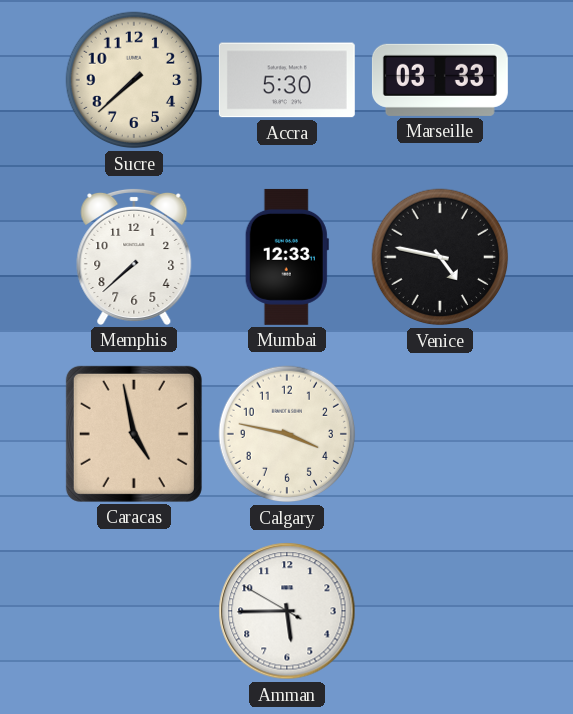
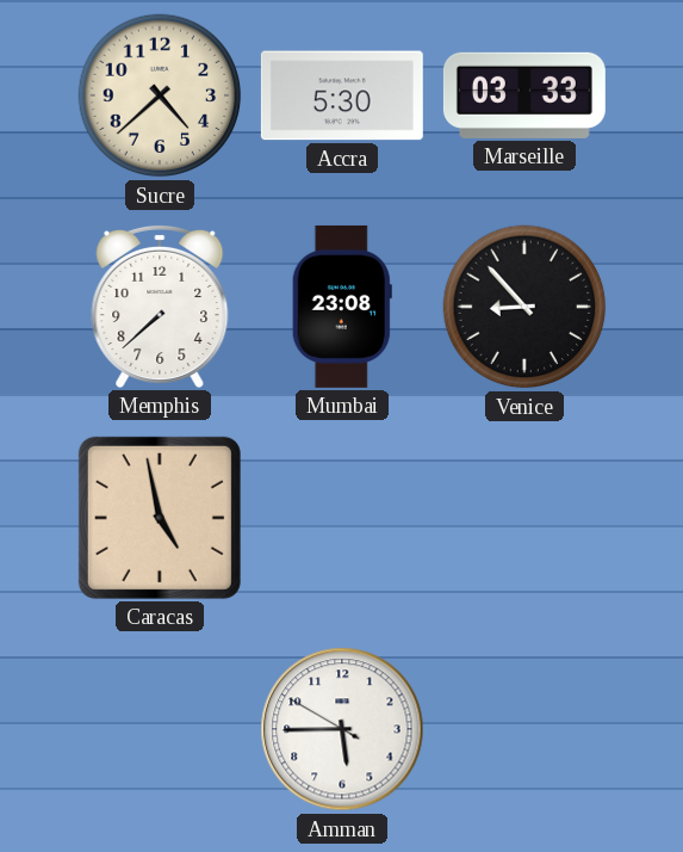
Sucre: 7:38 -> 4:38 (160, 95)
Mumbai: 12:33 -> 23:08 (342, 307)
Venice: 4:47 -> 8:53 (524, 307)
Calgary: 3:47 -> none (287, 434)
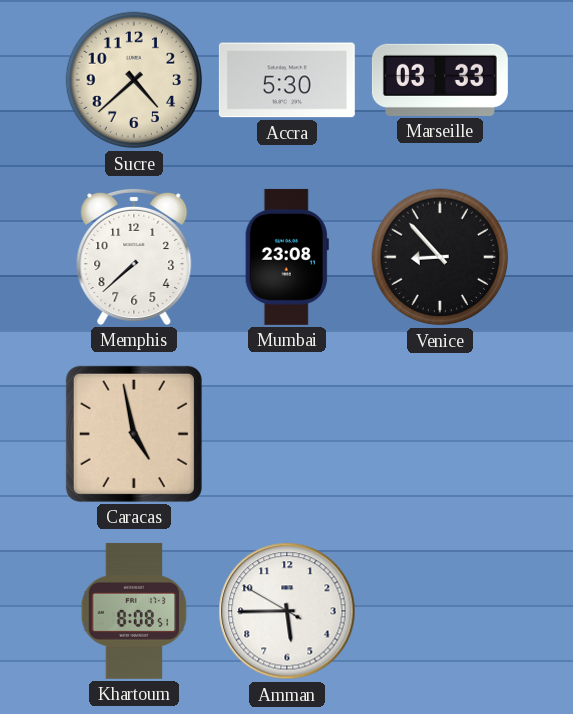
Khartoum: none -> 8:08 (134, 611)
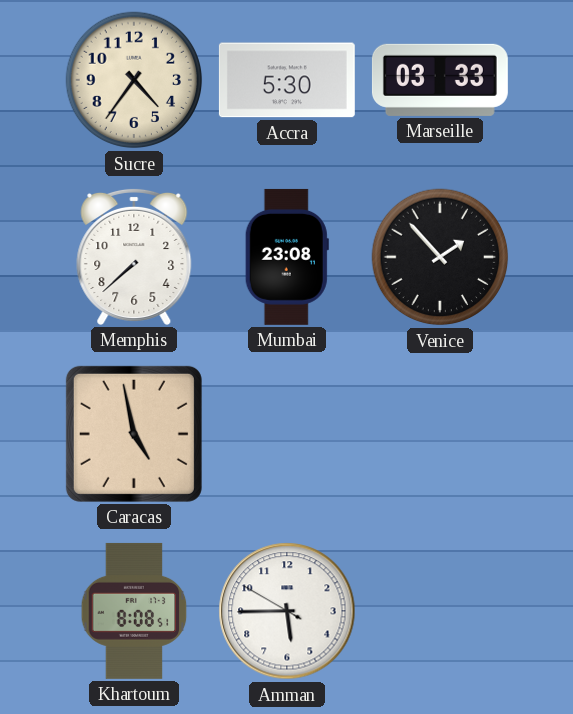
Sucre: 4:38 -> 4:36 (134, 80)
Venice: 8:53 -> 1:53 (440, 257)
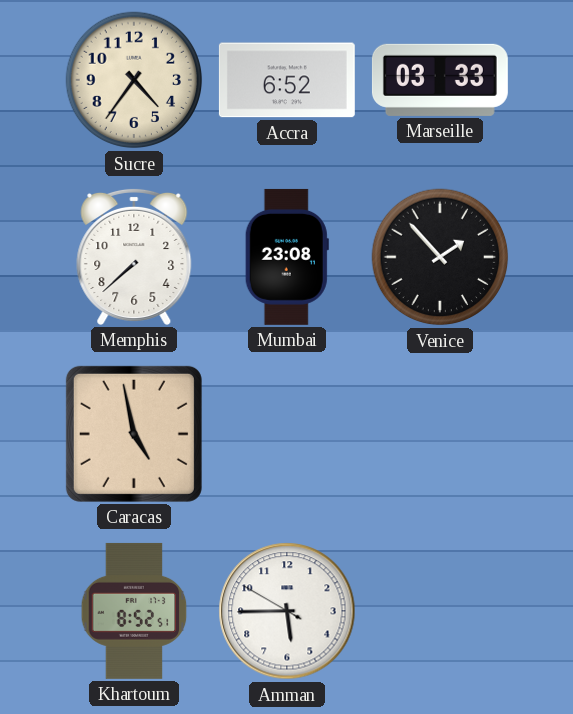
Accra: 5:30 -> 6:52 (287, 80)
Khartoum: 8:08 -> 8:52 (134, 611)
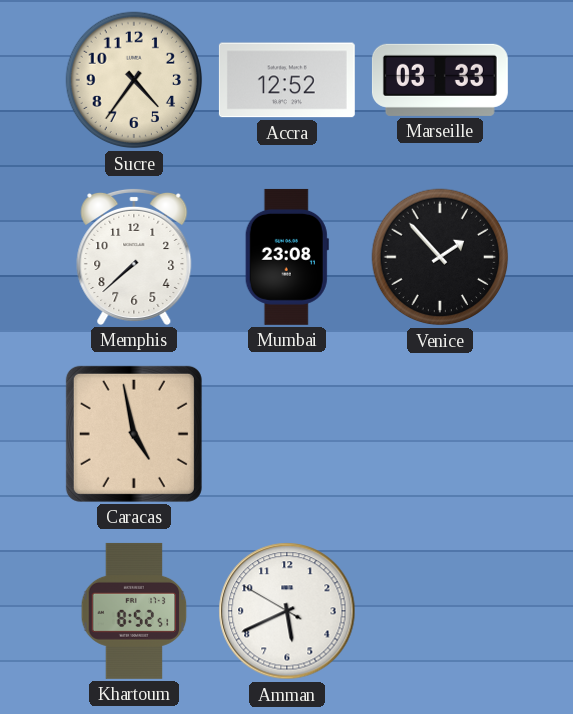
Accra: 6:52 -> 12:52 (287, 80)
Amman: 5:44 -> 5:40 (287, 611)
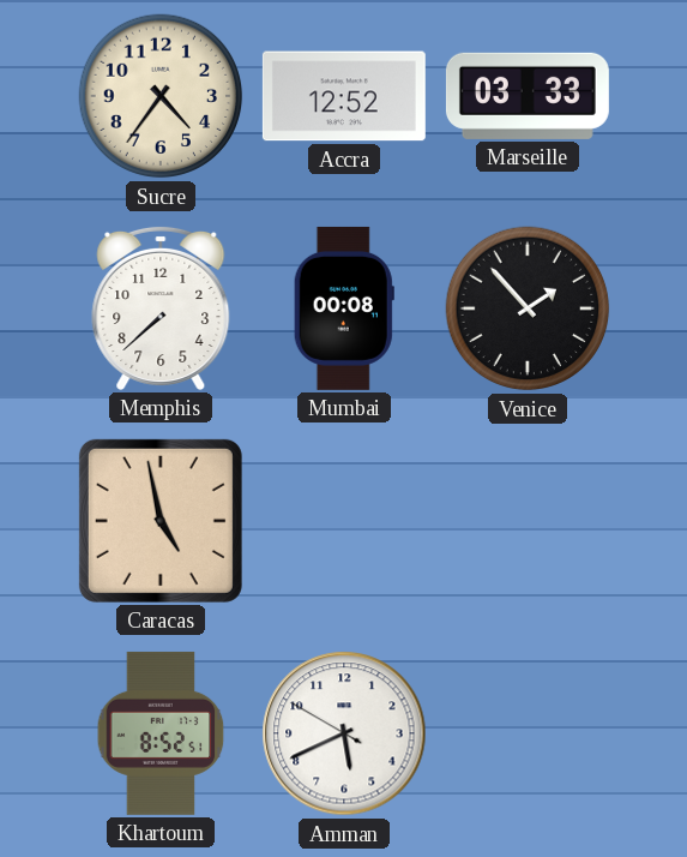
Mumbai: 23:08 -> 00:08 (344, 308)
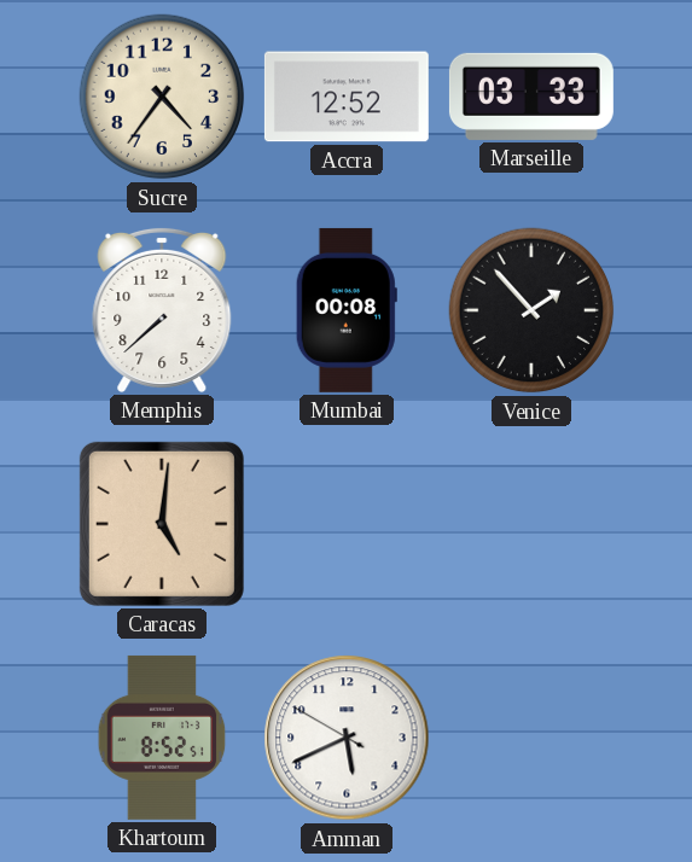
Caracas: 4:58 -> 5:01 (162, 524)
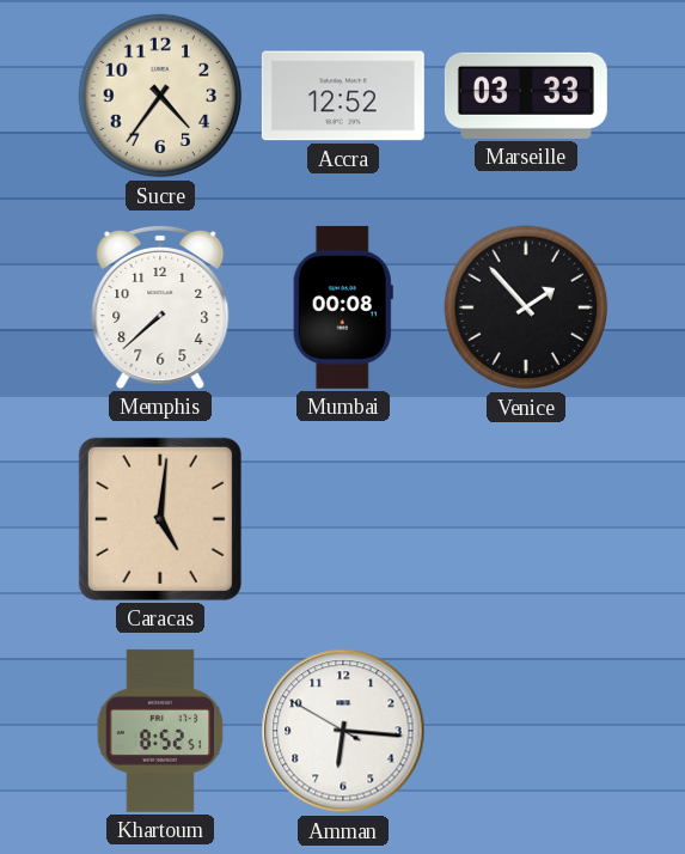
Amman: 5:40 -> 6:15 (343, 731)
